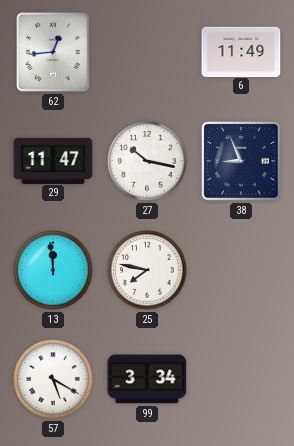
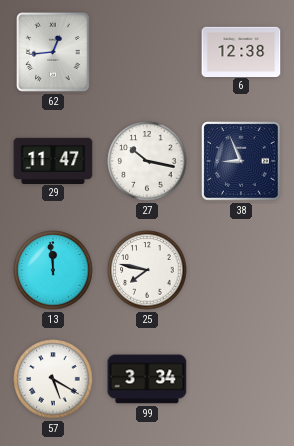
6: 11:49 -> 12:38 (241, 51)
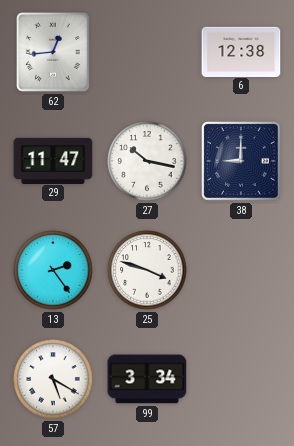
38: 8:56 -> 9:00 (241, 161)
13: 11:59 -> 2:24 (53, 270)
25: 7:47 -> 3:48 (147, 270)
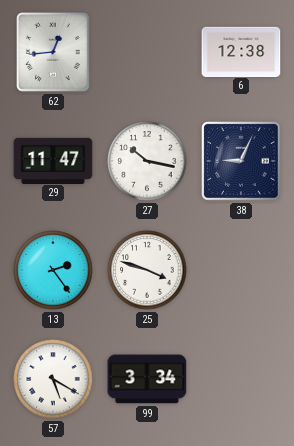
38: 9:00 -> 9:04 (241, 161)
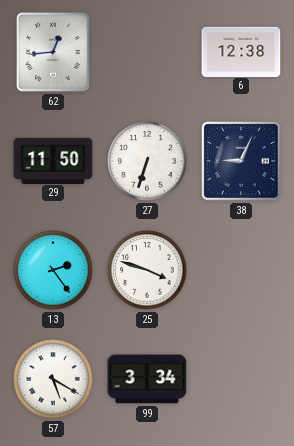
29: 11:47 -> 11:50 (53, 160)
27: 10:17 -> 6:33 (147, 161)
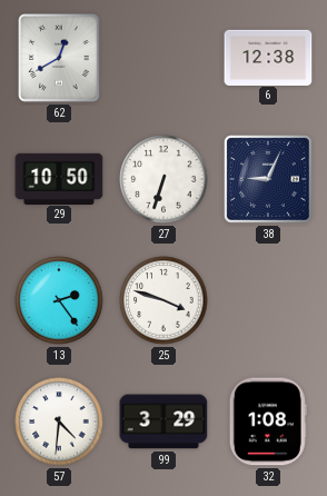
62: 12:44 -> 12:40 (59, 58)
29: 11:50 -> 10:50 (59, 178)
57: 5:20 -> 4:31 (59, 421)
99: 3:34 -> 3:29 (163, 421)
32: none -> 1:08 (268, 421)
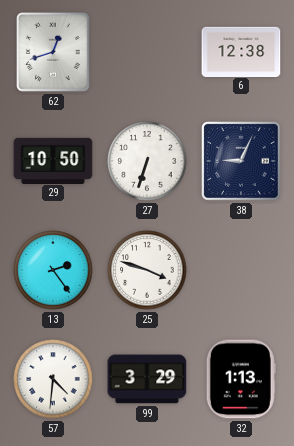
62: 12:40 -> 12:42 (53, 52)
32: 1:08 -> 1:13 (241, 379)
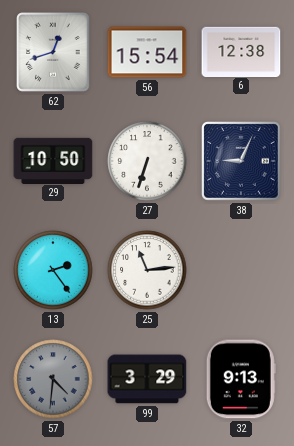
56: none -> 15:54 (147, 52)
25: 3:48 -> 11:14 (147, 270)
57 dial: white -> grey (53, 379)
32: 1:13 -> 9:13 (241, 379)
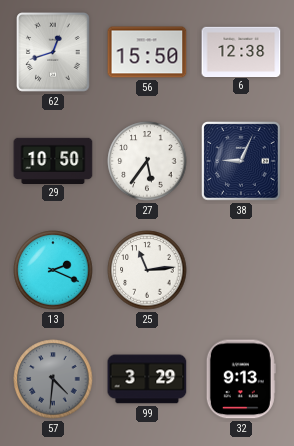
56: 15:54 -> 15:50 (147, 52)
27: 6:33 -> 5:36 (147, 161)
13: 2:24 -> 2:19 (53, 270)
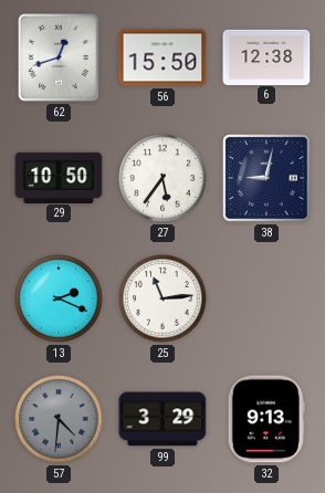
38: 9:04 -> 9:02 (266, 178)
